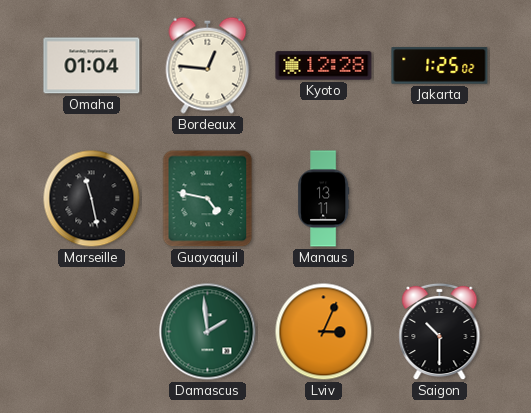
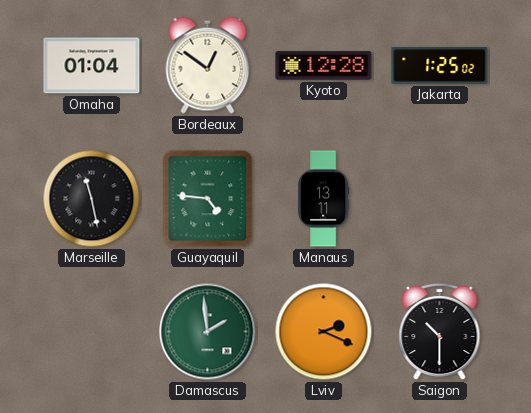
Bordeaux: 12:46 -> 12:51 (208, 65)
Guayaquil: 4:47 -> 4:46 (208, 199)
Lviv: 3:04 -> 2:19 (324, 332)
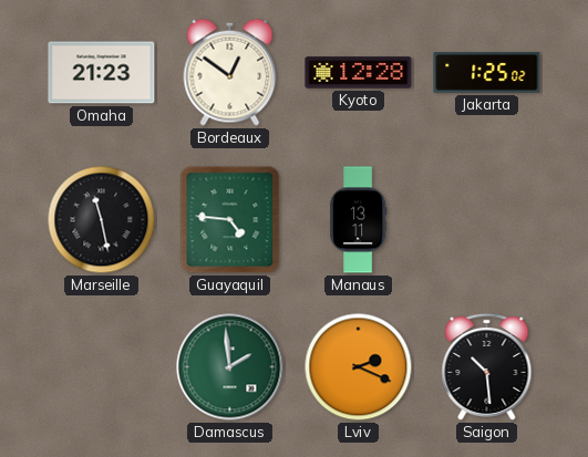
Omaha: 01:04 -> 21:23 (102, 73)
Saigon: 10:30 -> 10:29 (487, 367)
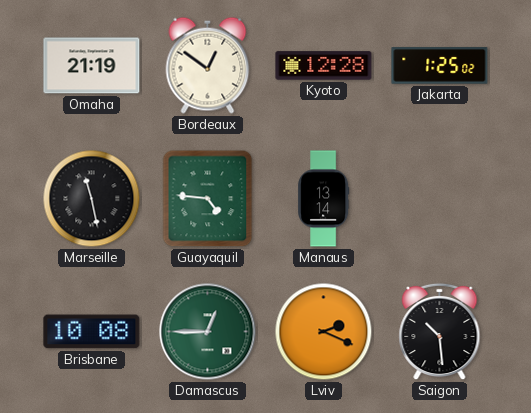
Omaha: 21:23 -> 21:19 (92, 66)
Manaus: 13:11 -> 13:14 (324, 199)
Brisbane: none -> 10:08 (92, 332)
Damascus: 1:59 -> 12:45 (208, 332)
